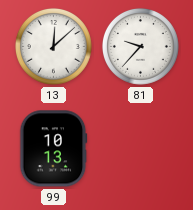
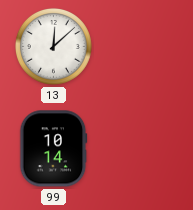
81: 9:37 -> none (140, 46)
99: 10:13 -> 10:14 (54, 149)
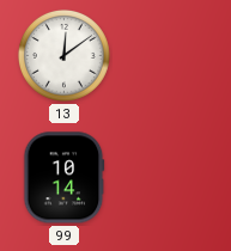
13: 12:08 -> 12:09 (63, 55)
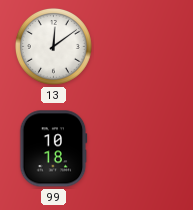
99: 10:14 -> 10:18 (54, 149)
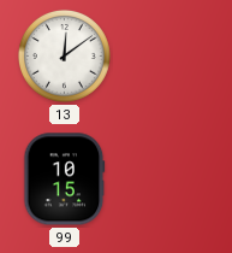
99: 10:18 -> 10:15 (65, 180)
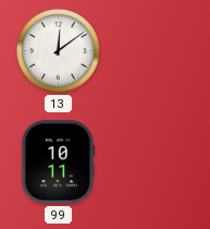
99: 10:15 -> 10:11 (59, 162)
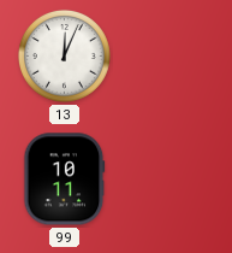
13: 12:09 -> 12:04 (64, 55)
